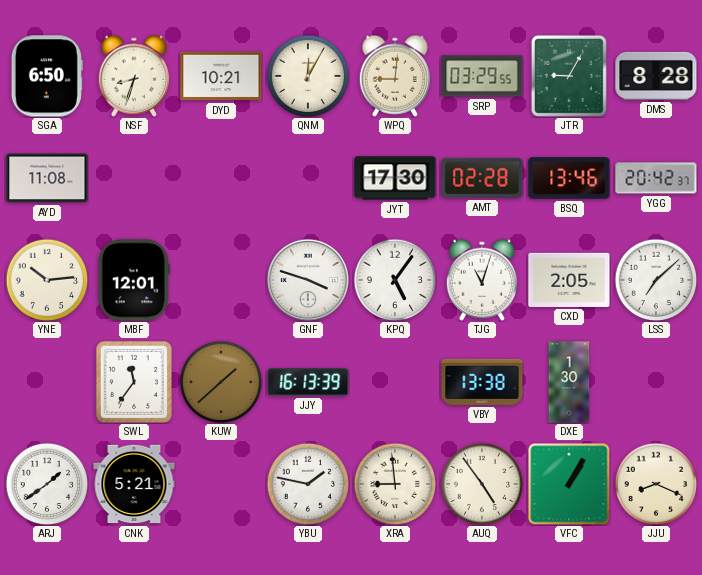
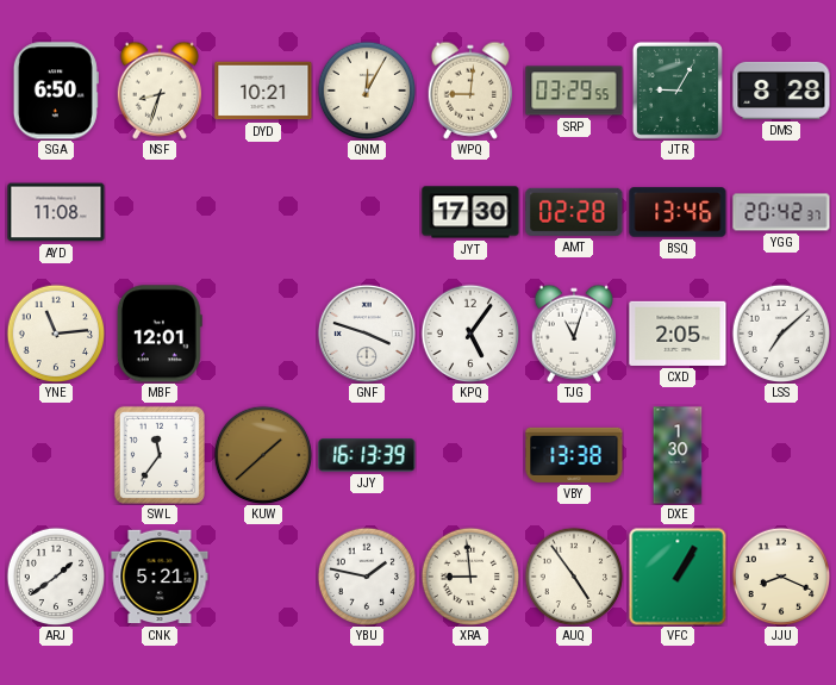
YNE: 10:14 -> 11:14 (56, 334)
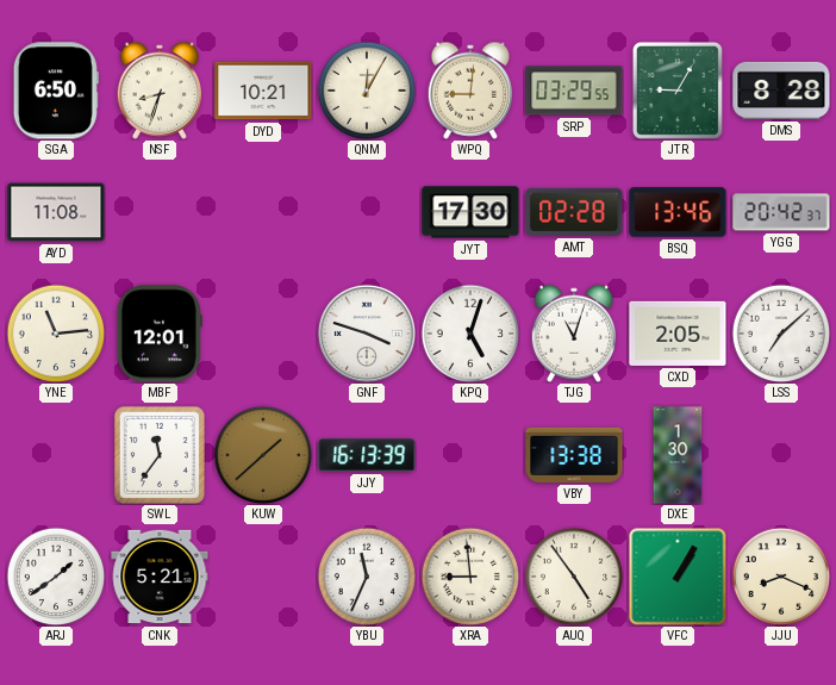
KPQ: 5:06 -> 5:03 (470, 334)
YBU: 1:47 -> 11:34 (367, 577)
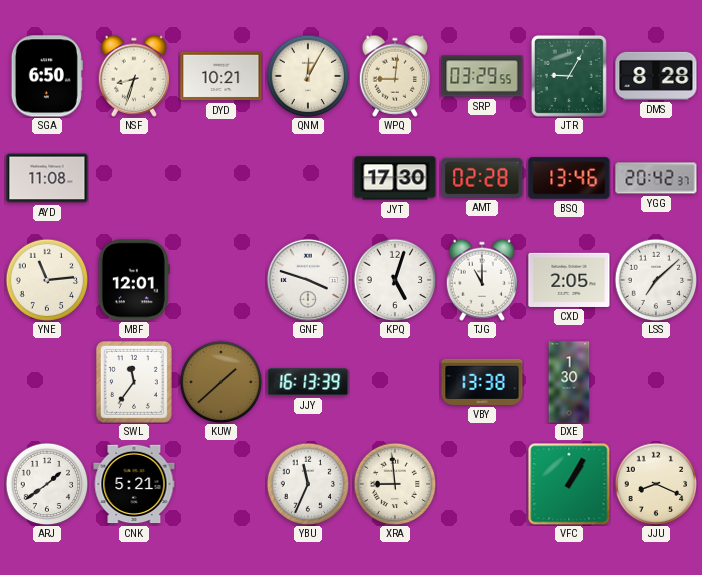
TJG: 11:03 -> 11:00 (481, 280)
AUQ: 4:54 -> none (574, 577)
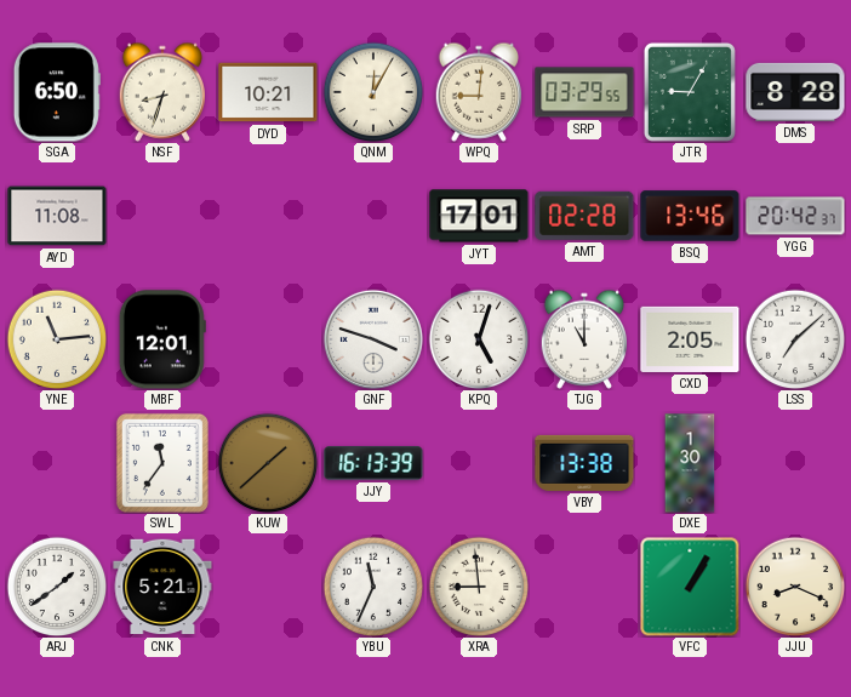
JYT: 17:30 -> 17:01 (479, 216)
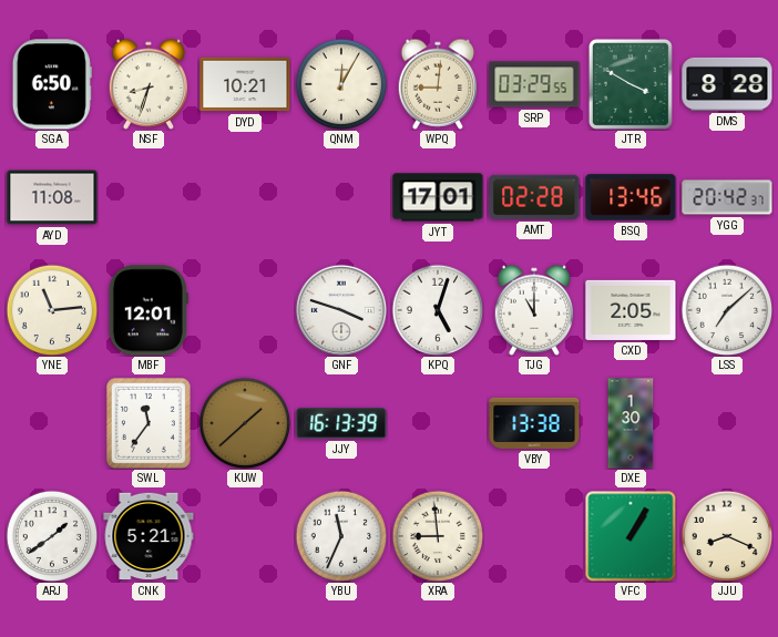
JTR: 9:05 -> 3:50 (631, 84)
